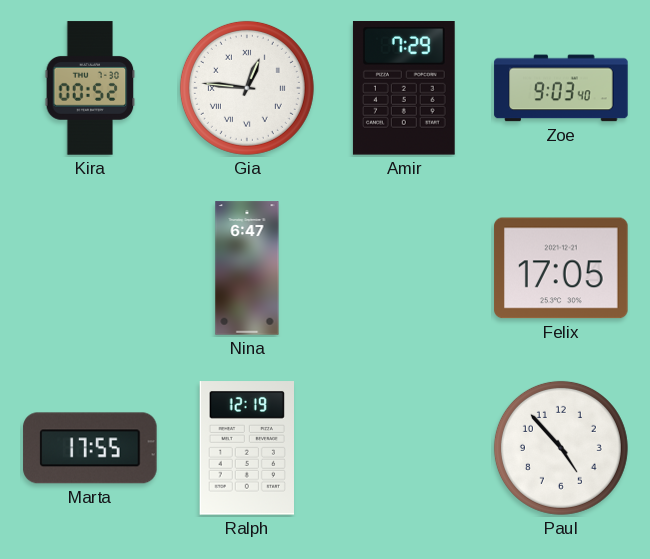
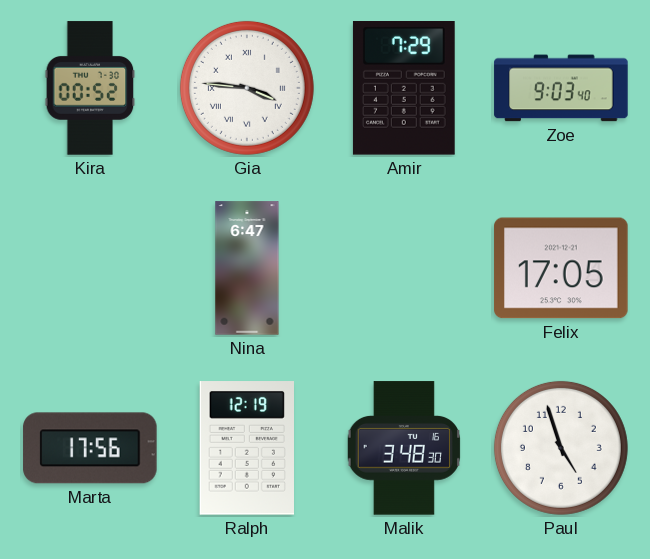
Gia: 12:46 -> 3:46 (247, 88)
Marta: 17:55 -> 17:56 (90, 448)
Malik: none -> 3:48 (404, 448)
Paul: 4:53 -> 4:57 (561, 448)
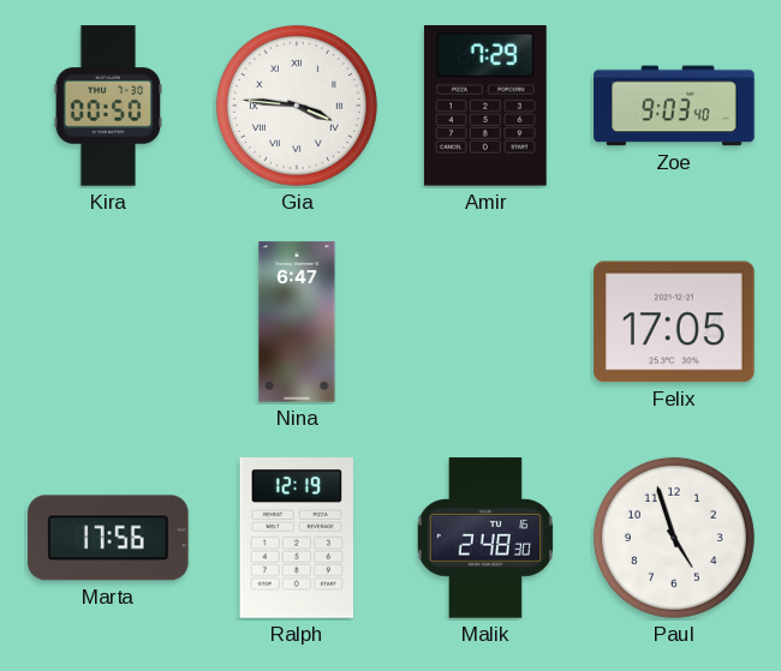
Kira: 00:52 -> 00:50 (108, 106)
Malik: 3:48 -> 2:48 (485, 538)
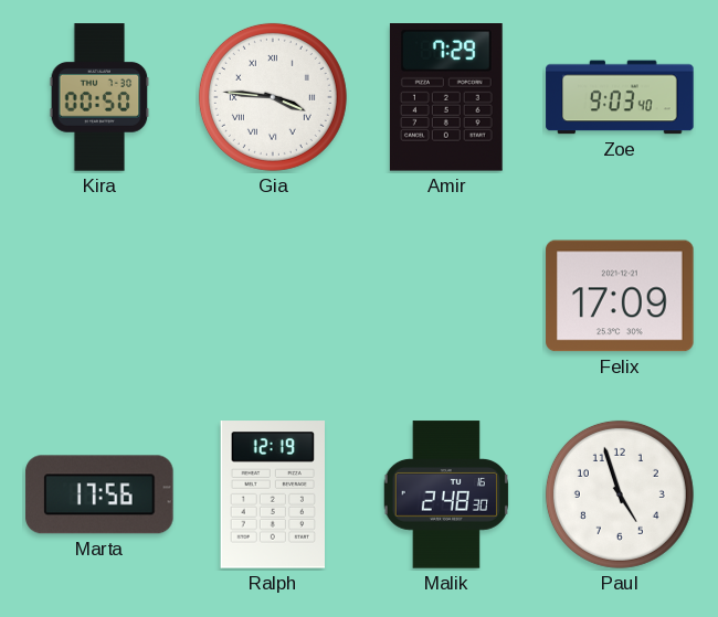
Nina: 6:47 -> none (297, 322)
Felix: 17:05 -> 17:09 (620, 296)
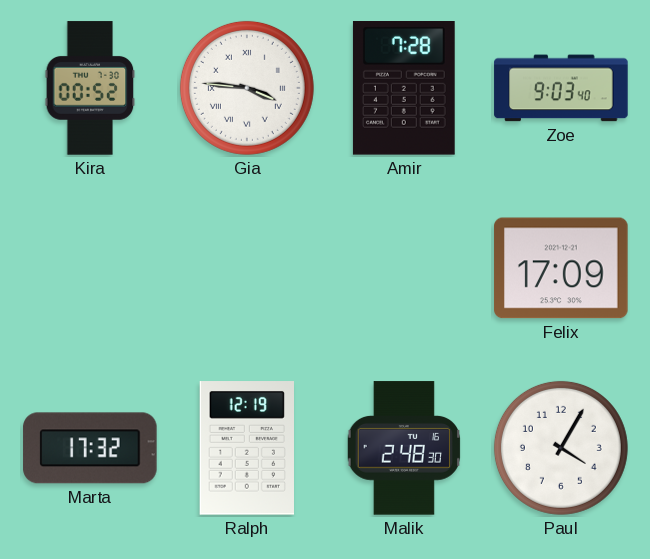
Kira: 00:50 -> 00:52 (90, 88)
Amir: 7:29 -> 7:28 (404, 89)
Marta: 17:56 -> 17:32 (90, 448)
Paul: 4:57 -> 4:05 (561, 448)
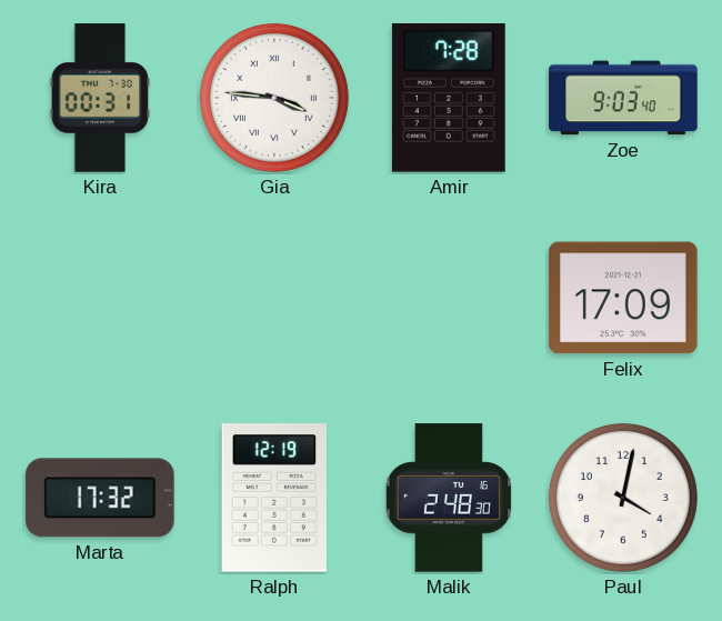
Kira: 00:52 -> 00:31 (100, 98)
Paul: 4:05 -> 4:02 (623, 498)
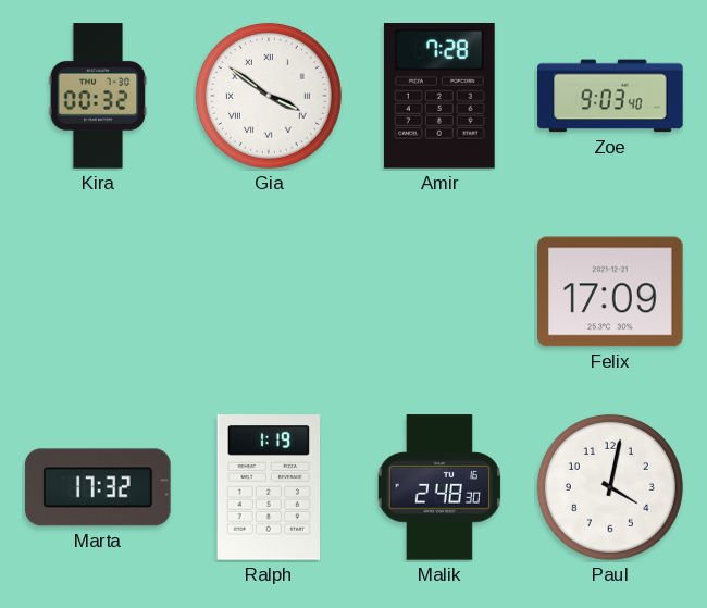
Kira: 00:31 -> 00:32 (98, 96)
Gia: 3:46 -> 3:51 (269, 96)
Ralph: 12:19 -> 1:19 (268, 487)
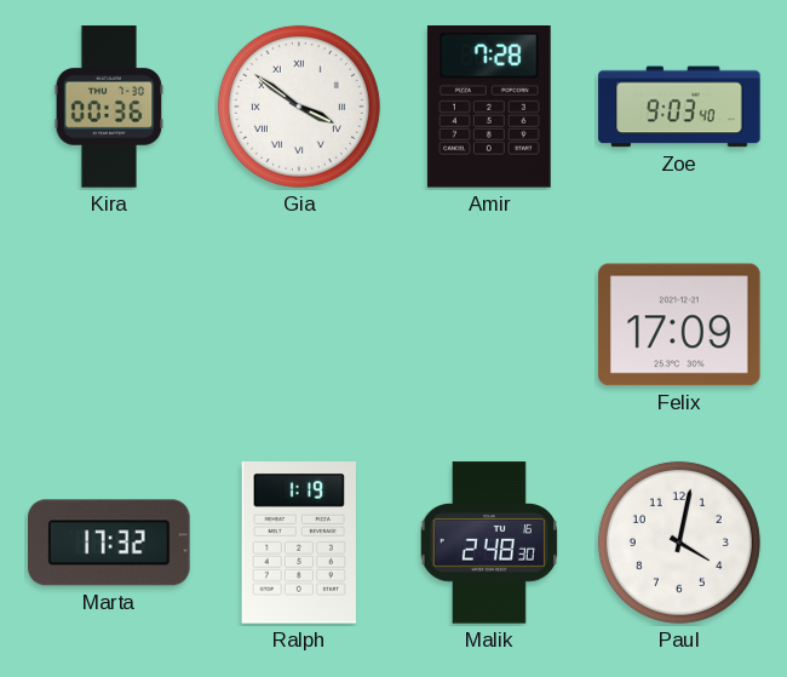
Kira: 00:32 -> 00:36 (109, 107)
